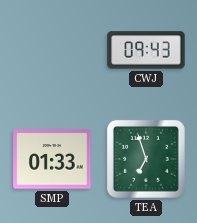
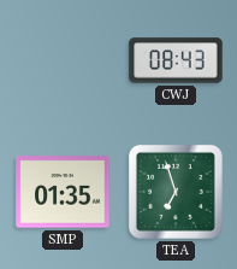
CWJ: 09:43 -> 08:43 (176, 60)
SMP: 01:33 -> 01:35 (63, 192)
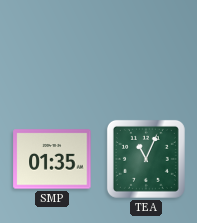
CWJ: 08:43 -> none (176, 60)
TEA: 6:57 -> 11:04 (146, 159)
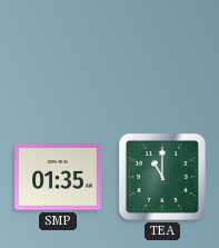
TEA: 11:04 -> 11:00 (162, 177)
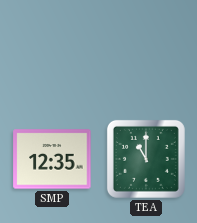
SMP: 01:35 -> 12:35 (52, 159)
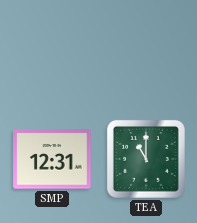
SMP: 12:35 -> 12:31 (52, 159)
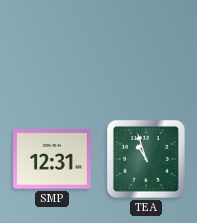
TEA: 11:00 -> 10:57 (146, 159)
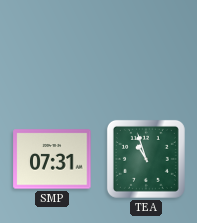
SMP: 12:31 -> 07:31 (52, 159)
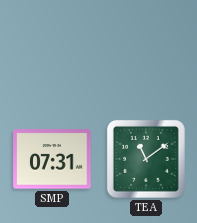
TEA: 10:57 -> 11:09 (146, 159)
